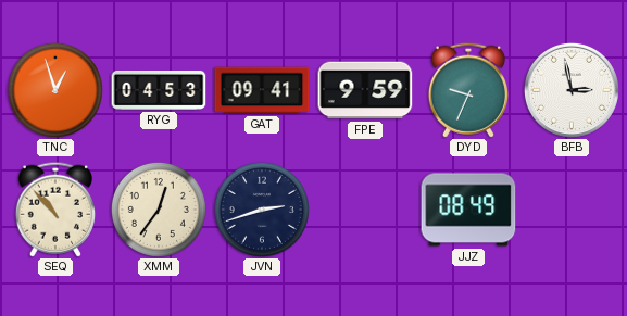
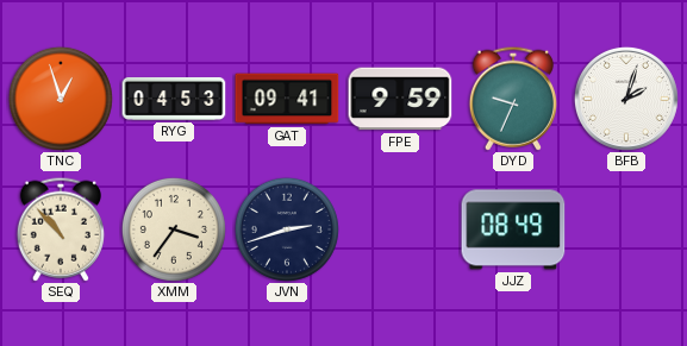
BFB: 2:58 -> 2:03 (626, 99)
XMM: 12:36 -> 3:36 (174, 229)
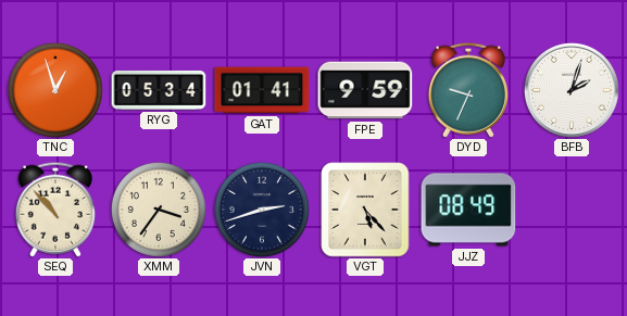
RYG: 04:53 -> 05:34 (159, 90)
GAT: 09:41 -> 01:41 (262, 90)
VGT: none -> 5:23 (365, 210)
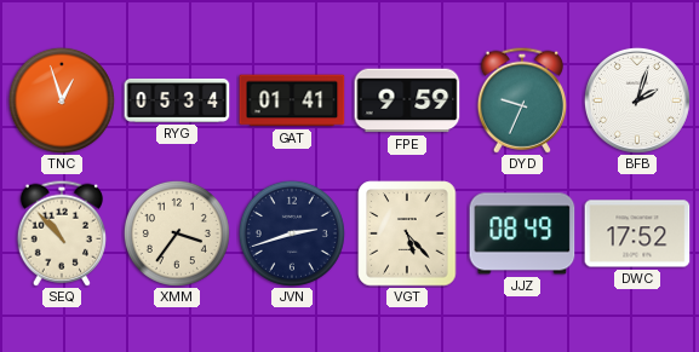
DWC: none -> 17:52 (637, 233)
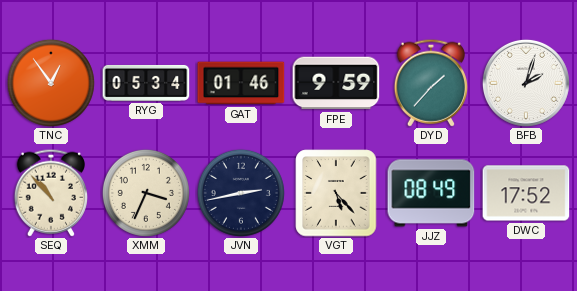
TNC: 12:57 -> 12:54 (51, 83)
GAT: 01:41 -> 01:46 (241, 83)
DYD: 9:34 -> 1:37 (430, 83)
XMM: 3:36 -> 3:34 (146, 193)
JVN: 2:42 -> 2:43 (241, 193)
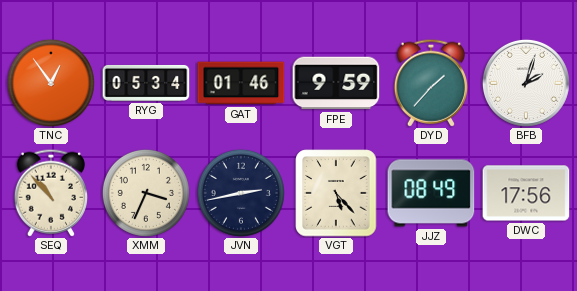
DWC: 17:52 -> 17:56 (526, 193)
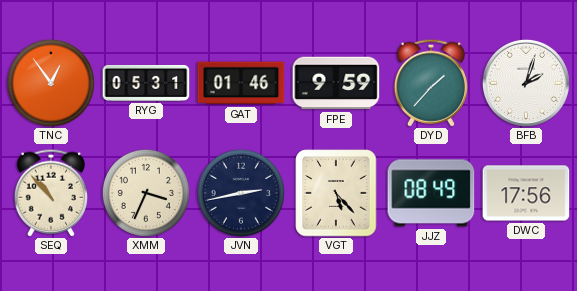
RYG: 05:34 -> 05:31 (146, 83)
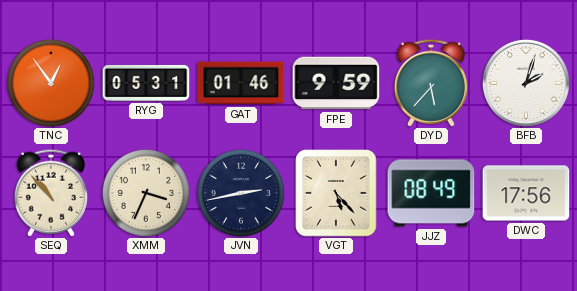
DYD: 1:37 -> 5:37 (430, 83)
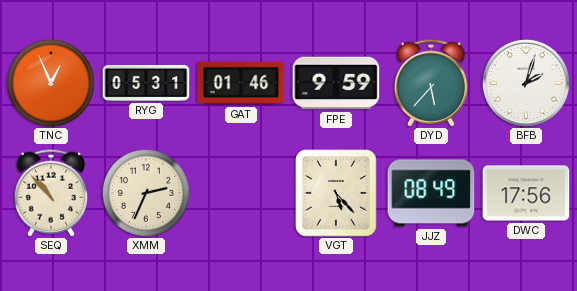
TNC: 12:54 -> 12:56 (51, 83)
XMM: 3:34 -> 2:34 (146, 193)
JVN: 2:43 -> none (241, 193)
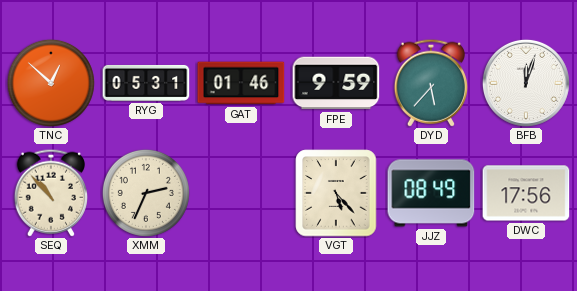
TNC: 12:56 -> 12:52 (51, 83)
BFB: 2:03 -> 12:03 (526, 83)
